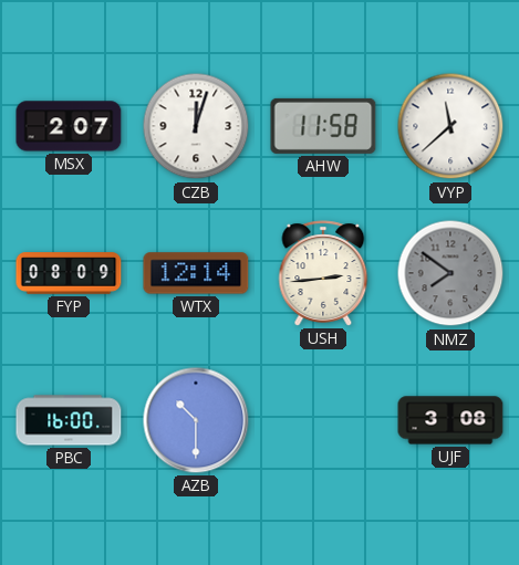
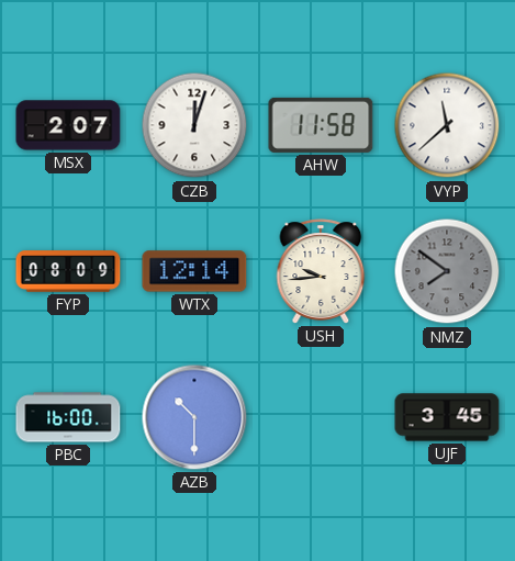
USH: 2:44 -> 9:44 (321, 271)
UJF: 3:08 -> 3:45 (447, 417)
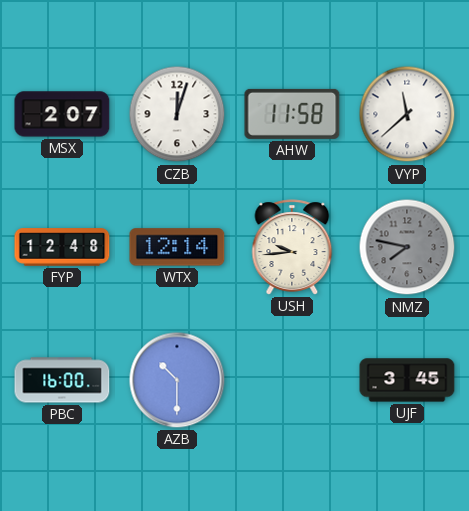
FYP: 08:09 -> 12:48 (62, 247)
NMZ: 7:51 -> 7:47 (407, 247)
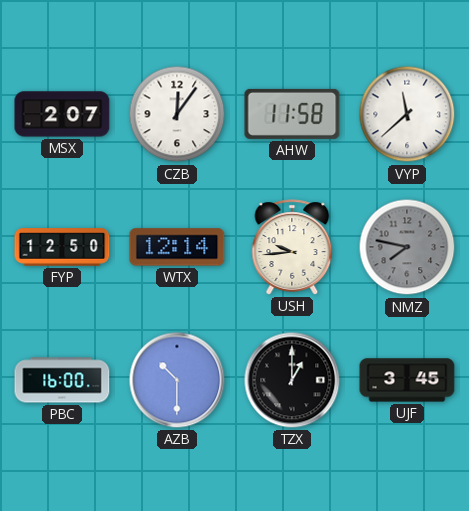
CZB: 12:03 -> 12:06 (177, 114)
FYP: 12:48 -> 12:50 (62, 247)
TZX: none -> 1:00 (292, 380)
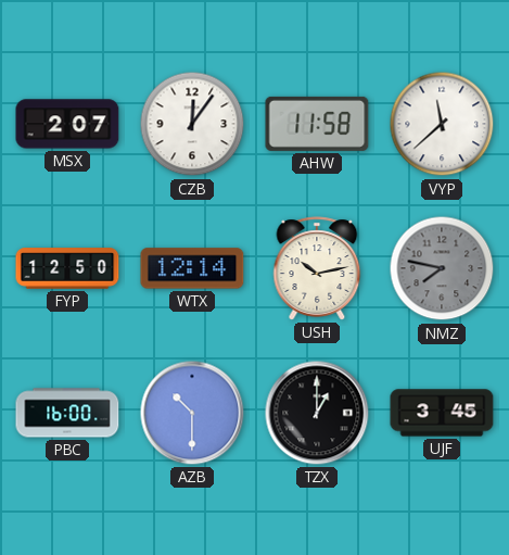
USH: 9:44 -> 10:13 (317, 268)
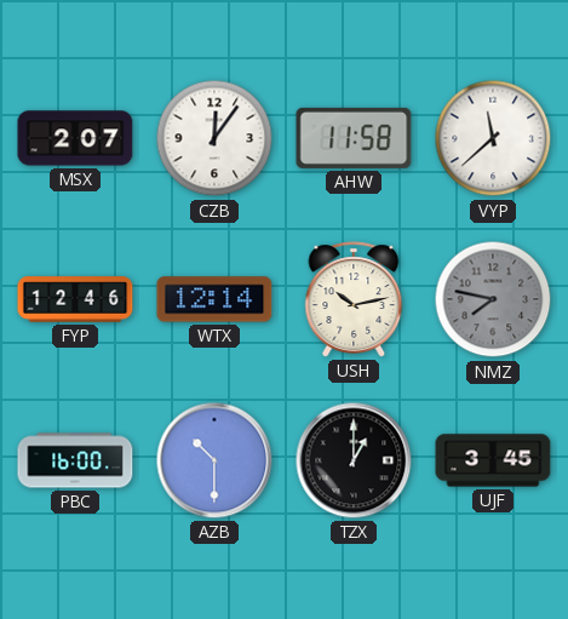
FYP: 12:50 -> 12:46 (75, 299)
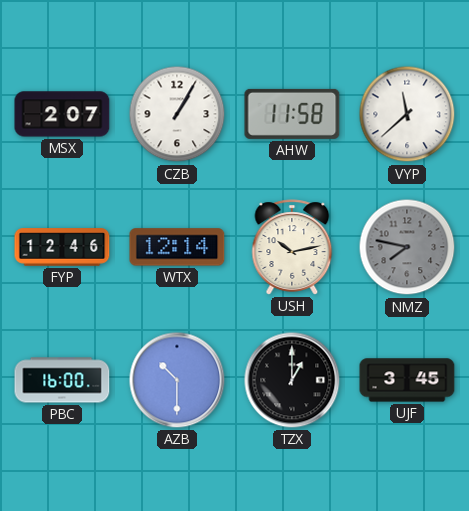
CZB: 12:06 -> 1:05 (177, 114)
